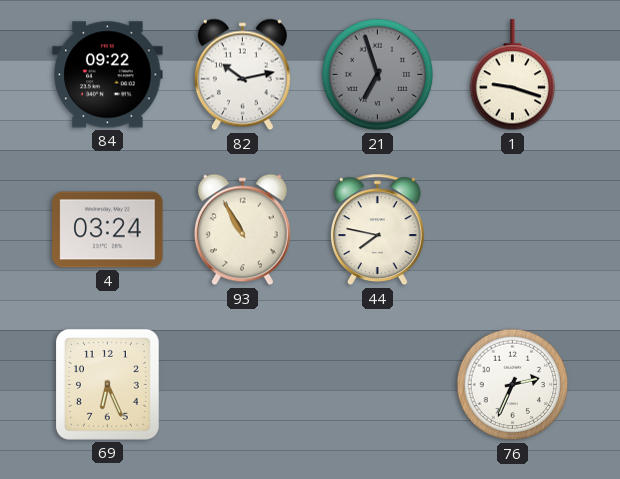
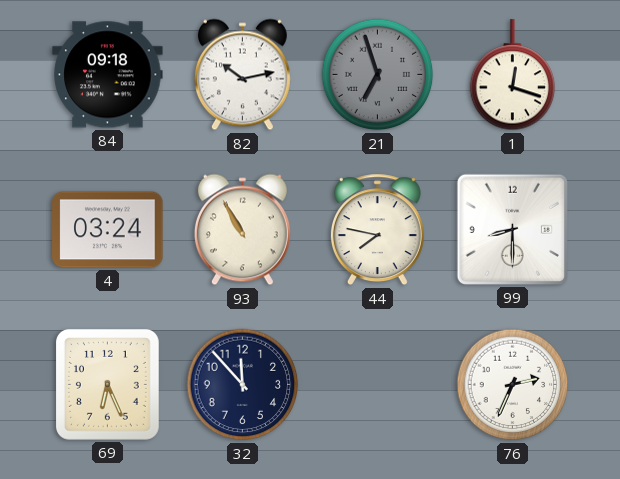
84: 09:22 -> 09:18 (108, 75)
1: 9:18 -> 12:18 (513, 75)
99: none -> 8:30 (512, 229)
32: none -> 11:53 (243, 385)
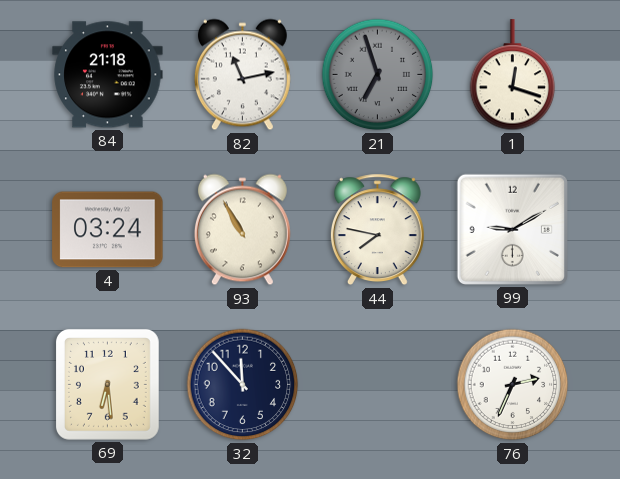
84: 09:18 -> 21:18 (108, 75)
82: 10:13 -> 11:13 (242, 75)
99: 8:30 -> 9:10 (512, 229)
69: 6:26 -> 6:29 (107, 384)
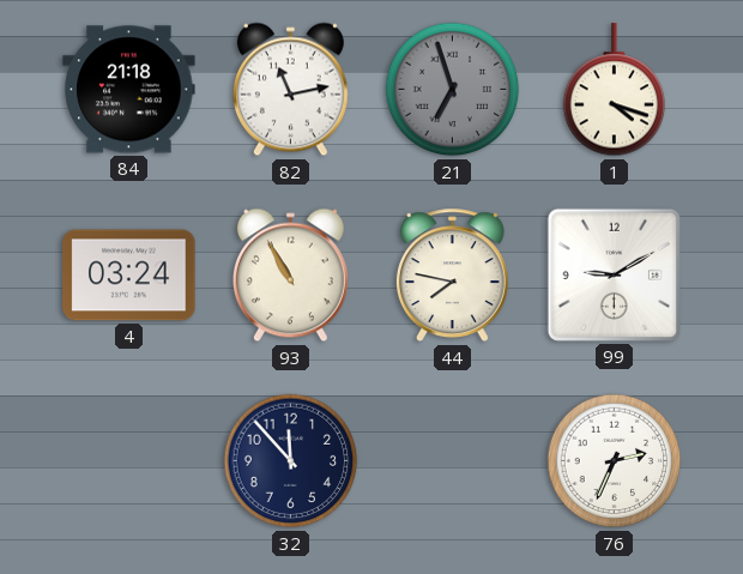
1: 12:18 -> 4:18 (615, 90)
69: 6:29 -> none (107, 384)
